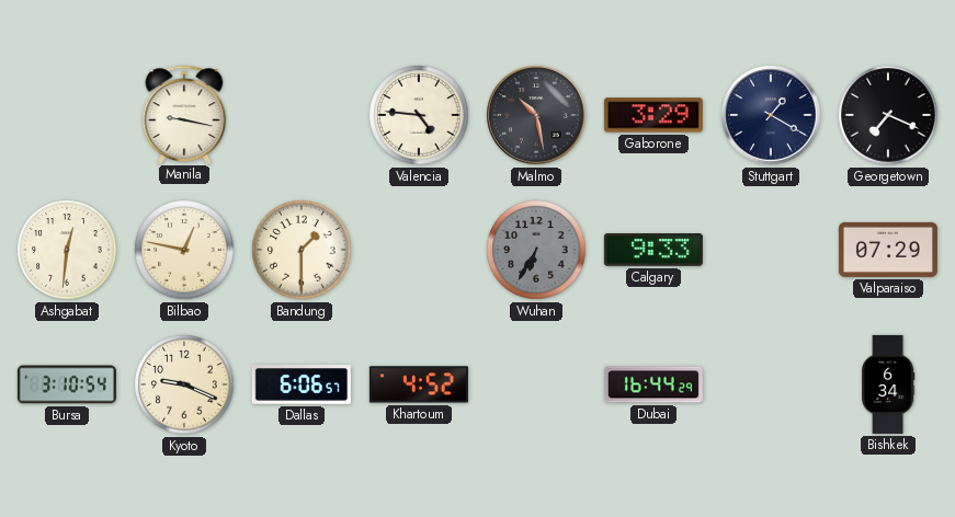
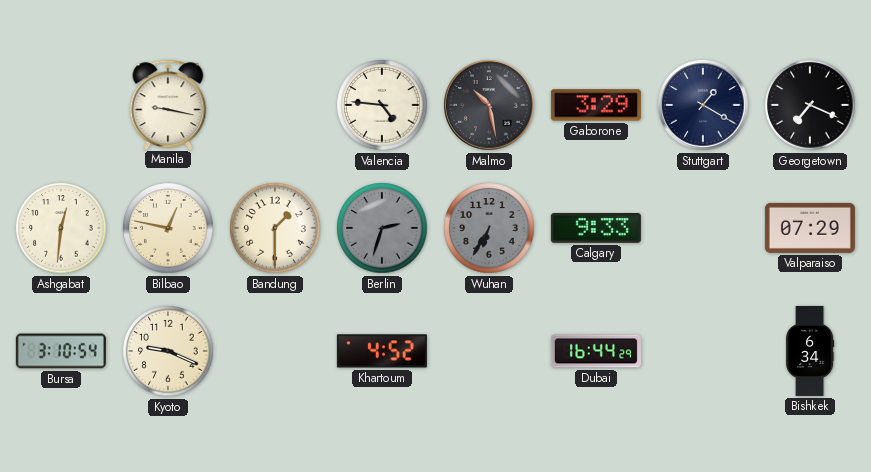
Berlin: none -> 2:33 (382, 228)
Dallas: 6:06 -> none (302, 384)
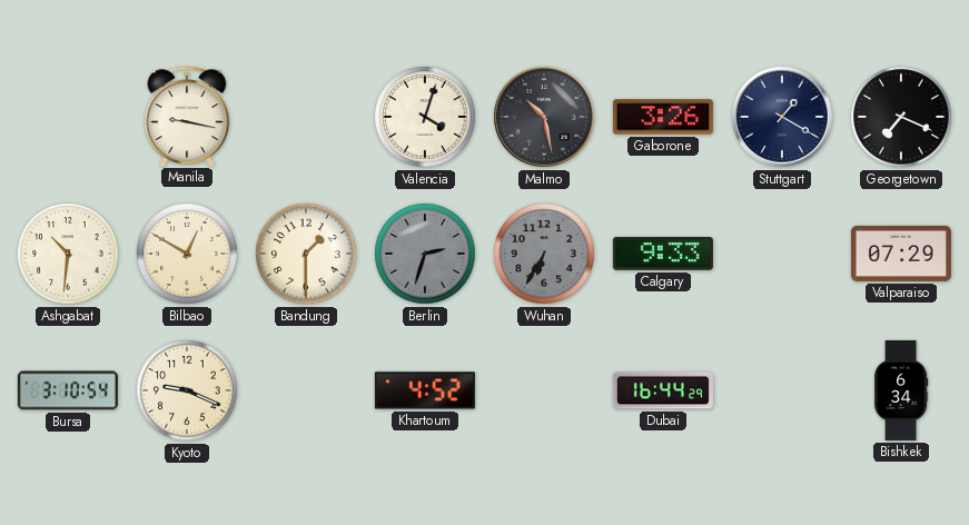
Valencia: 4:46 -> 4:03 (425, 117)
Gaborone: 3:29 -> 3:26 (663, 117)
Ashgabat: 12:31 -> 10:31 (68, 254)
Bilbao: 12:47 -> 12:50 (187, 254)
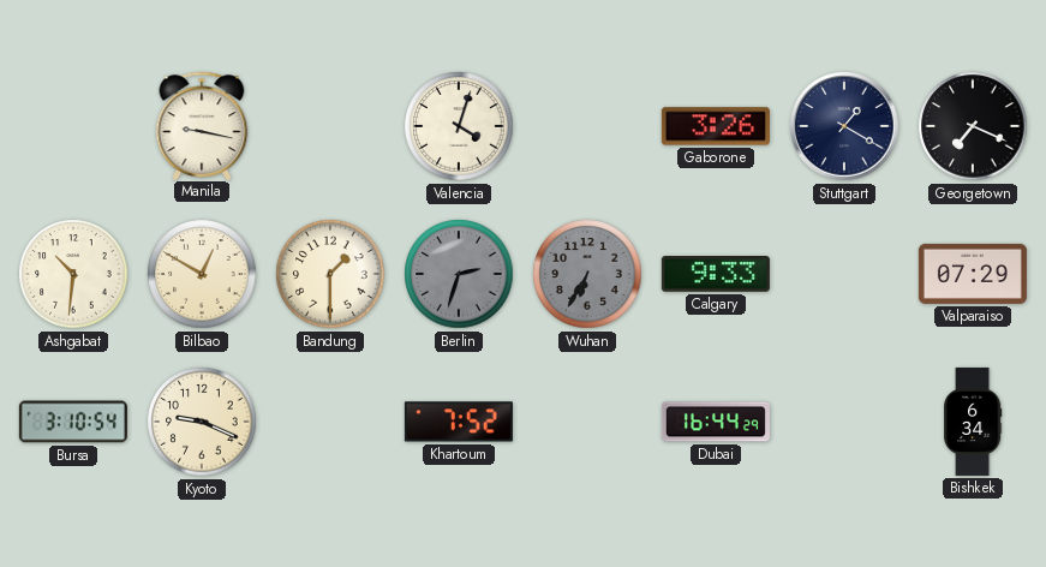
Malmo: 10:28 -> none (544, 117)
Khartoum: 4:52 -> 7:52 (459, 422)
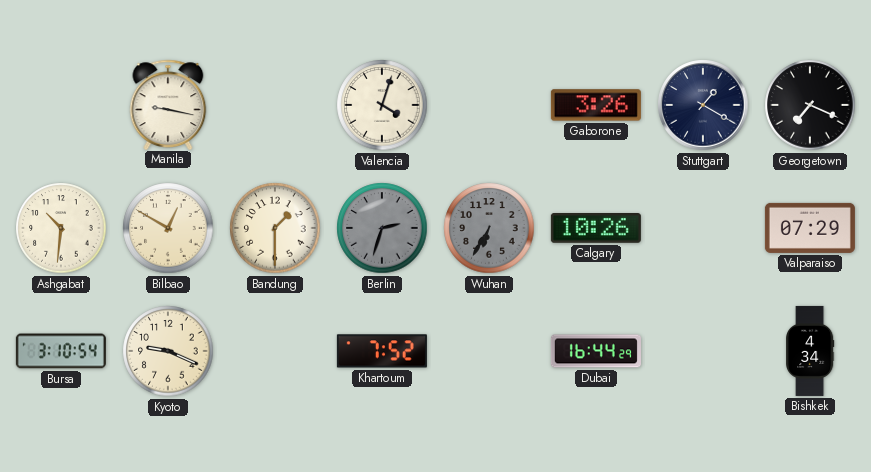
Calgary: 9:33 -> 10:26 (596, 229)
Bishkek: 6:34 -> 4:34 (811, 351)
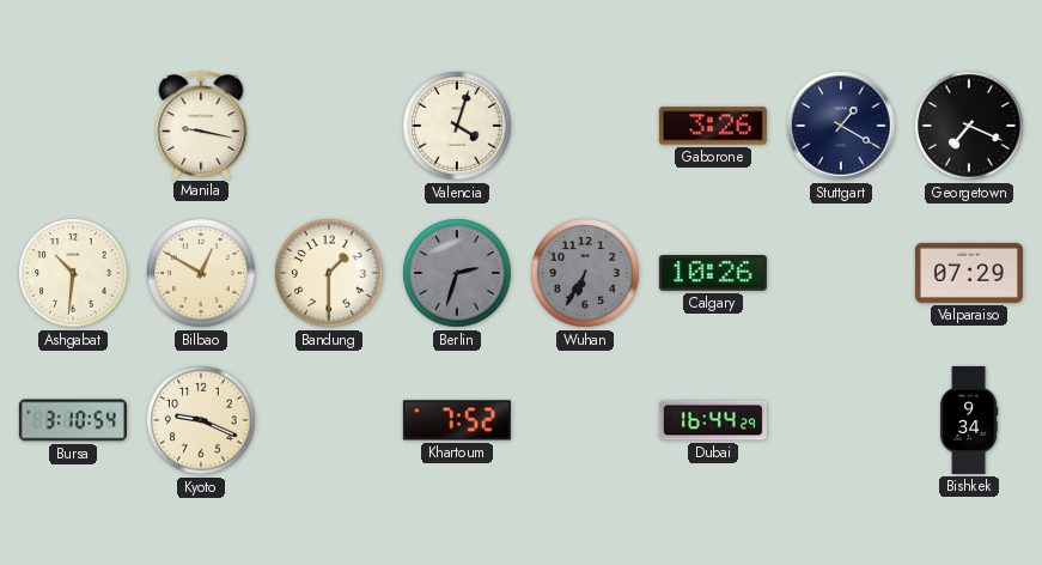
Bishkek: 4:34 -> 9:34 (970, 420)
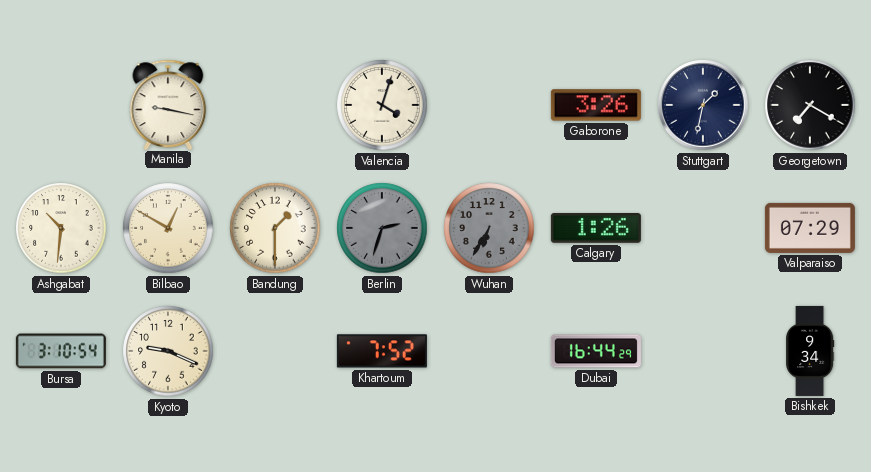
Stuttgart: 1:20 -> 1:32 (703, 105)
Georgetown: 7:19 -> 7:20 (810, 105)
Calgary: 10:26 -> 1:26 (596, 229)
